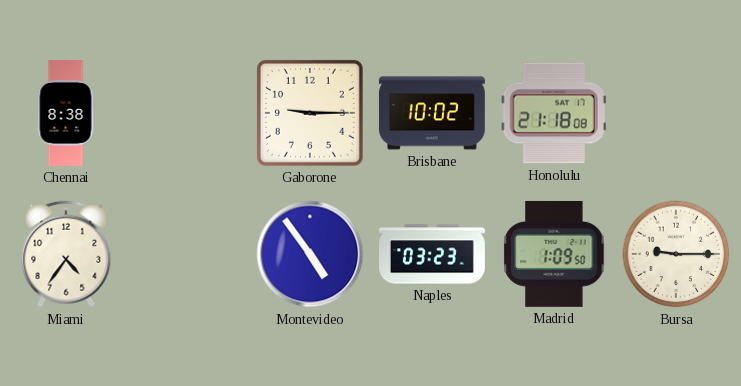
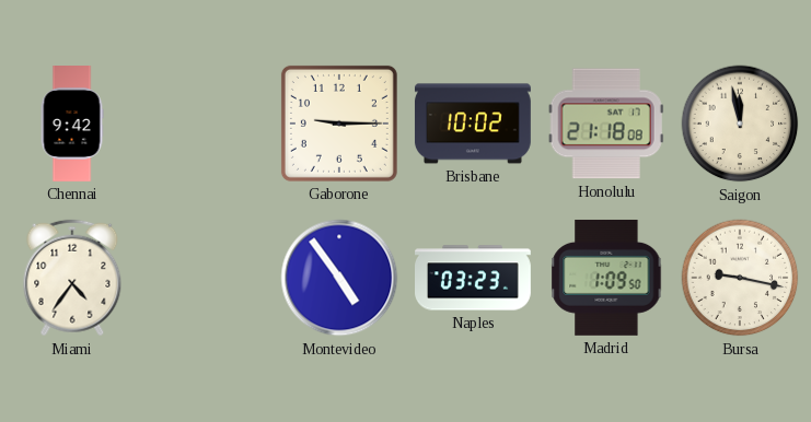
Chennai: 8:38 -> 9:42 (72, 125)
Saigon: none -> 11:58 (740, 124)
Bursa: 9:15 -> 9:17 (740, 278)
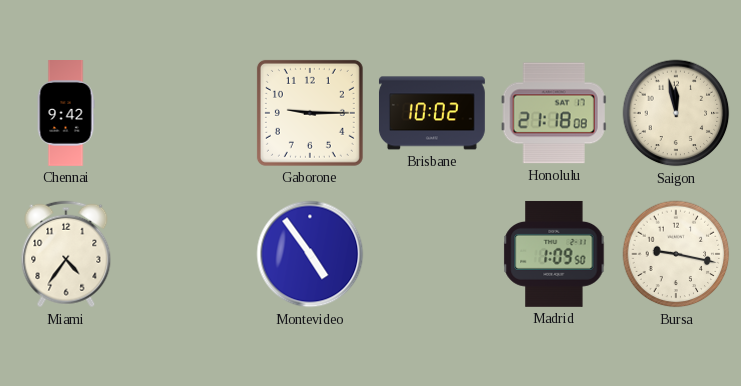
Naples: 03:23 -> none (474, 278)
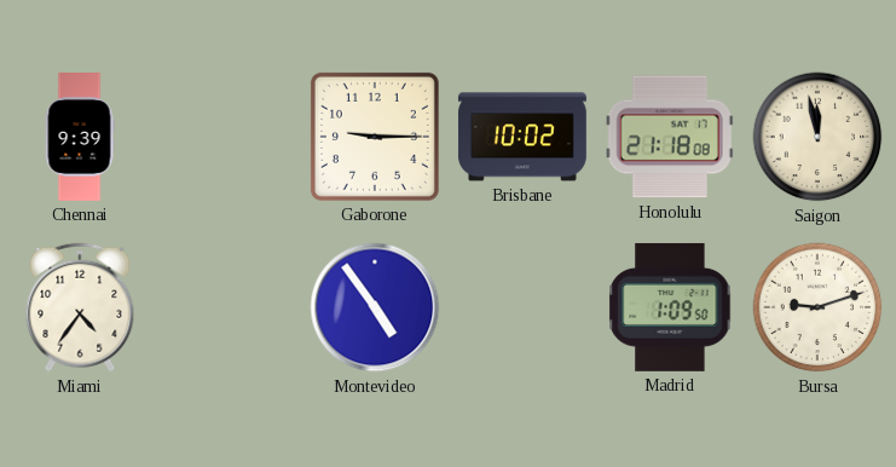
Chennai: 9:42 -> 9:39 (80, 138)
Bursa: 9:17 -> 9:12 (817, 307)
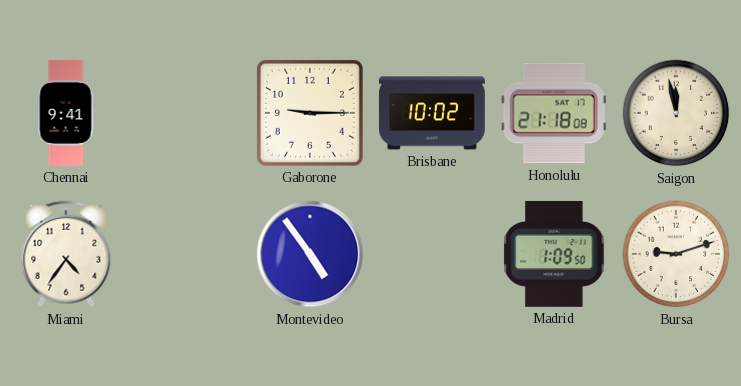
Chennai: 9:39 -> 9:41 (66, 114)
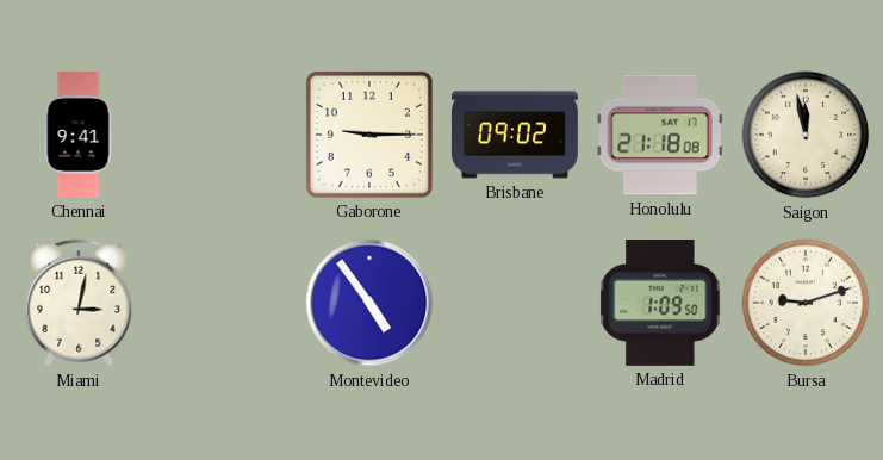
Brisbane: 10:02 -> 09:02 (515, 135)
Miami: 4:36 -> 3:02 (79, 303)
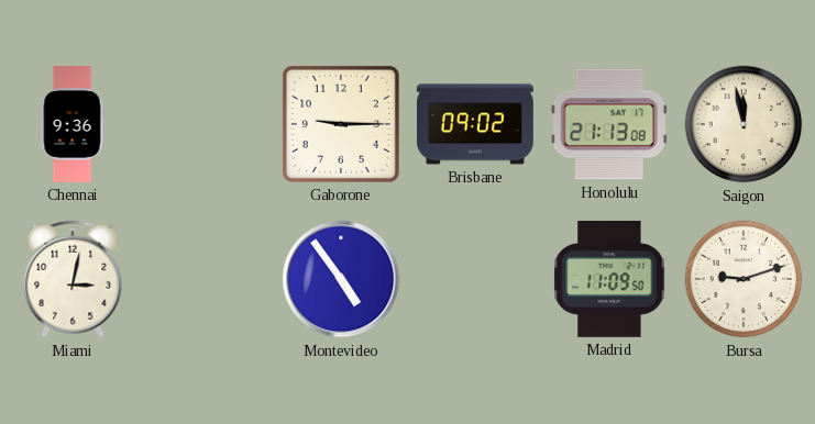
Chennai: 9:41 -> 9:36 (73, 125)
Honolulu: 21:18 -> 21:13 (609, 124)
Madrid: 1:09 -> 11:09 (609, 279)
